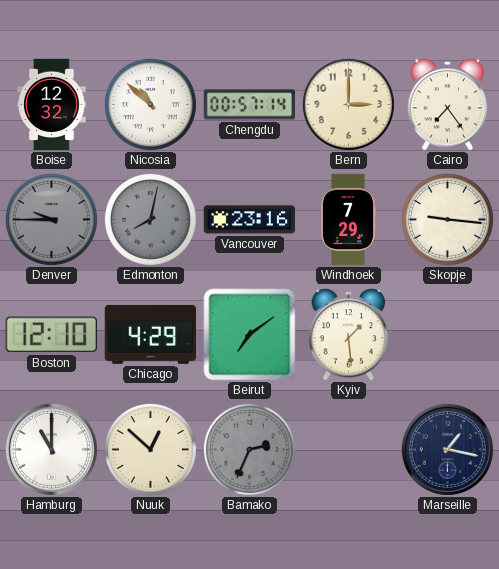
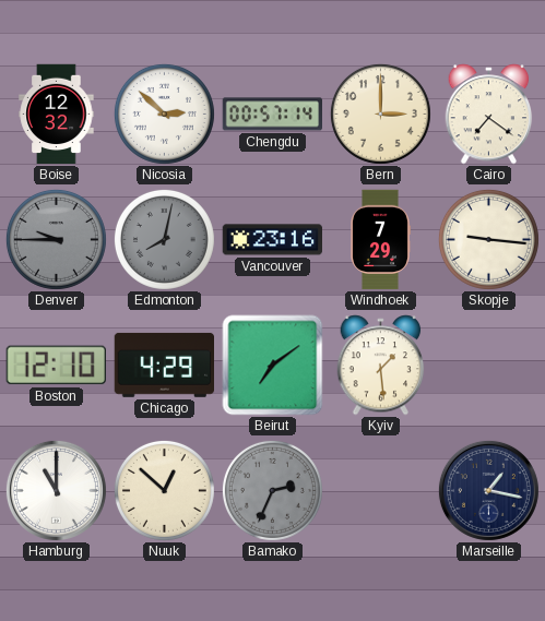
Nicosia: 10:52 -> 2:52 (164, 114)
Cairo: 7:24 -> 7:21 (489, 115)
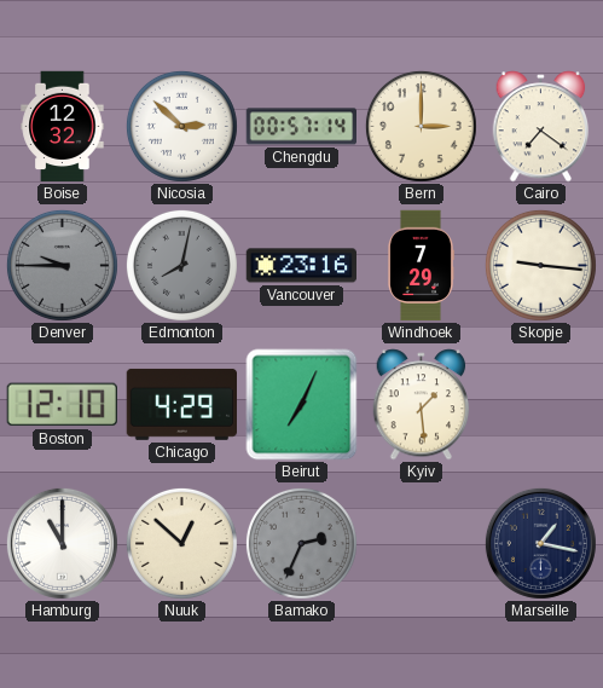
Beirut: 7:09 -> 7:04 (302, 405)
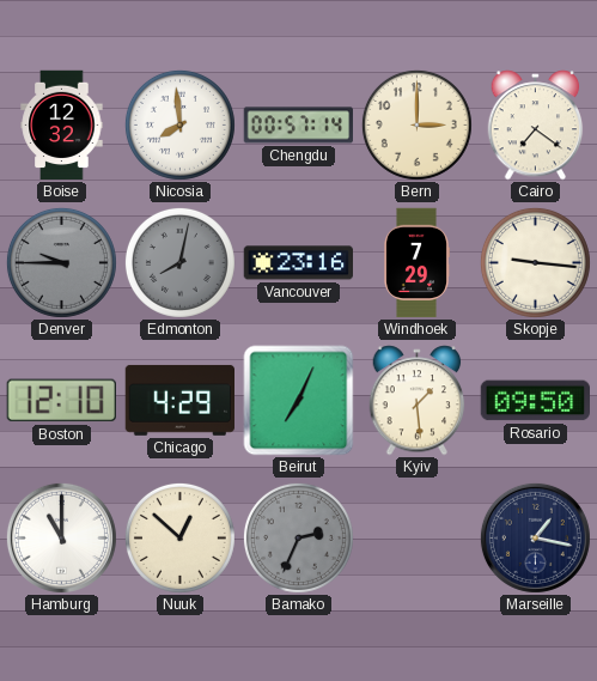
Nicosia: 2:52 -> 7:59 (179, 124)
Rosario: none -> 09:50 (535, 401)
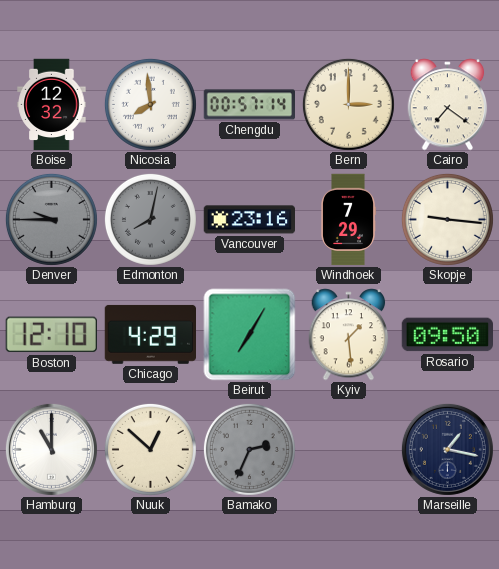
Beirut: 7:04 -> 7:05 (250, 335)
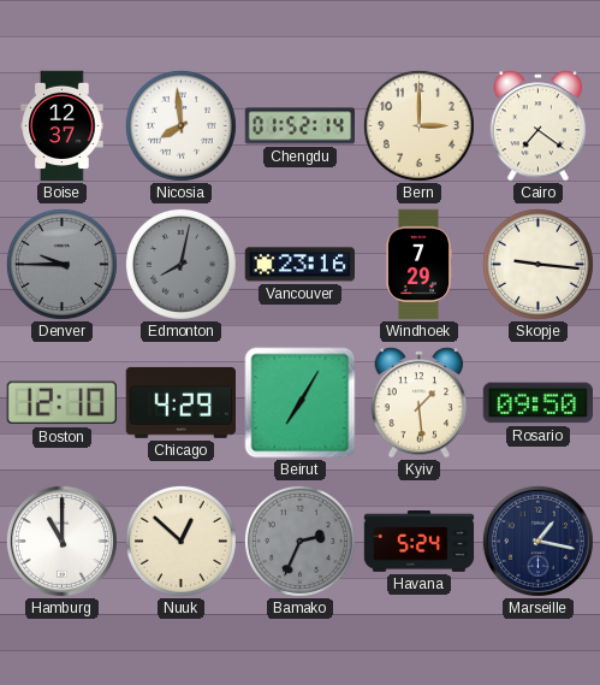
Boise: 12:32 -> 12:37 (63, 126)
Chengdu: 00:57 -> 01:52 (301, 126)
Havana: none -> 5:24 (420, 542)
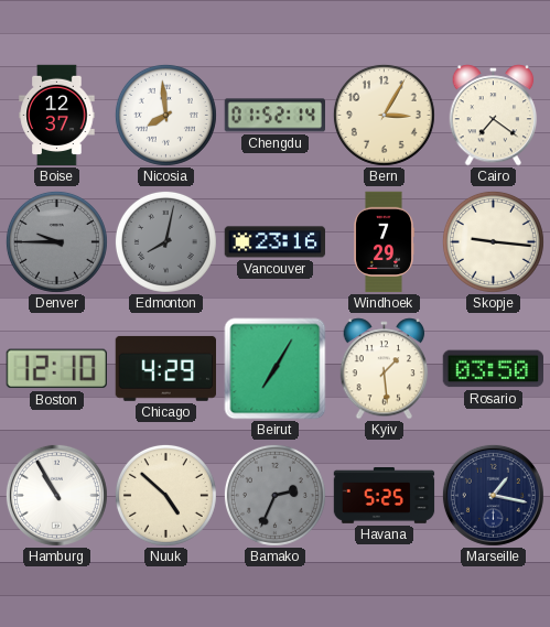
Bern: 3:00 -> 3:05 (384, 115)
Rosario: 09:50 -> 03:50 (493, 369)
Hamburg: 11:00 -> 10:55 (56, 495)
Nuuk: 12:52 -> 4:52 (165, 495)
Havana: 5:24 -> 5:25 (385, 496)
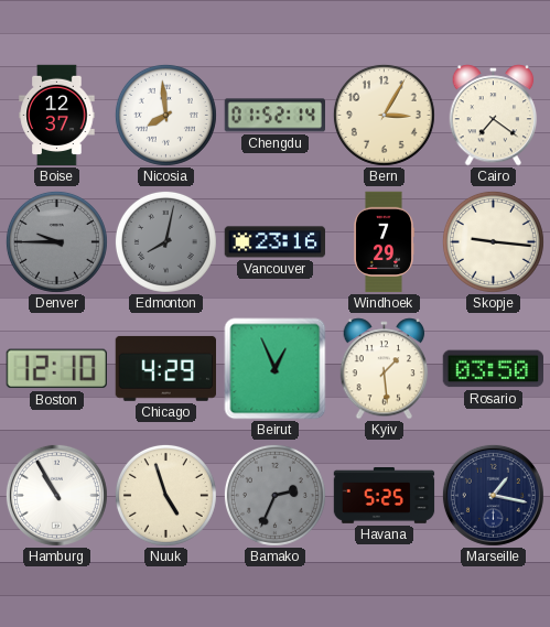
Beirut: 7:05 -> 12:56 (276, 369)
Nuuk: 4:52 -> 4:57 (165, 495)
